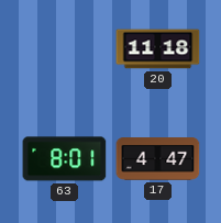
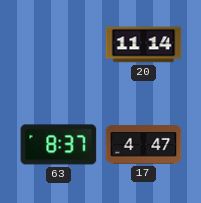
20: 11:18 -> 11:14 (144, 45)
63: 8:01 -> 8:37 (59, 145)
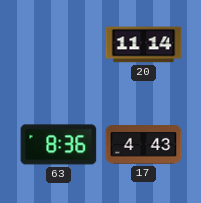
63: 8:37 -> 8:36 (59, 145)
17: 4:47 -> 4:43 (144, 145)
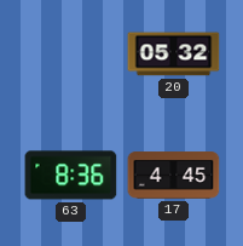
20: 11:14 -> 05:32 (174, 55)
17: 4:43 -> 4:45 (174, 176)
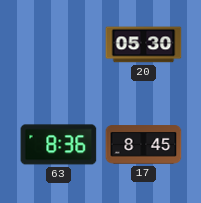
20: 05:32 -> 05:30 (144, 45)
17: 4:45 -> 8:45 (144, 145)
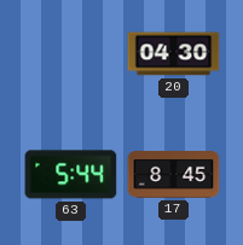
20: 05:30 -> 04:30 (174, 54)
63: 8:36 -> 5:44 (71, 175)
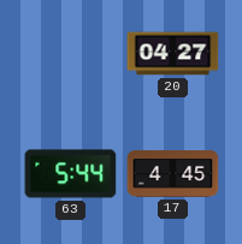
20: 04:30 -> 04:27 (173, 54)
17: 8:45 -> 4:45 (173, 174)
